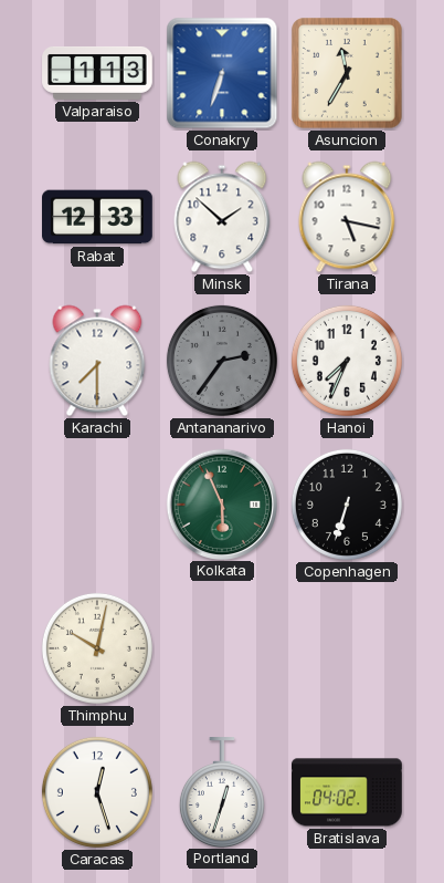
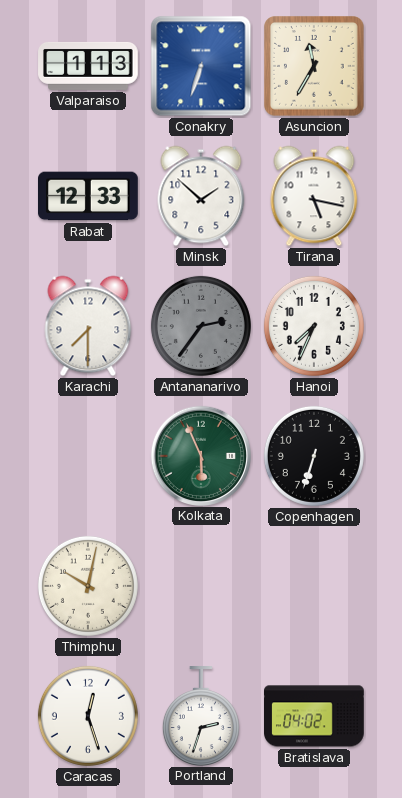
Portland: 12:33 -> 2:33 (201, 716)
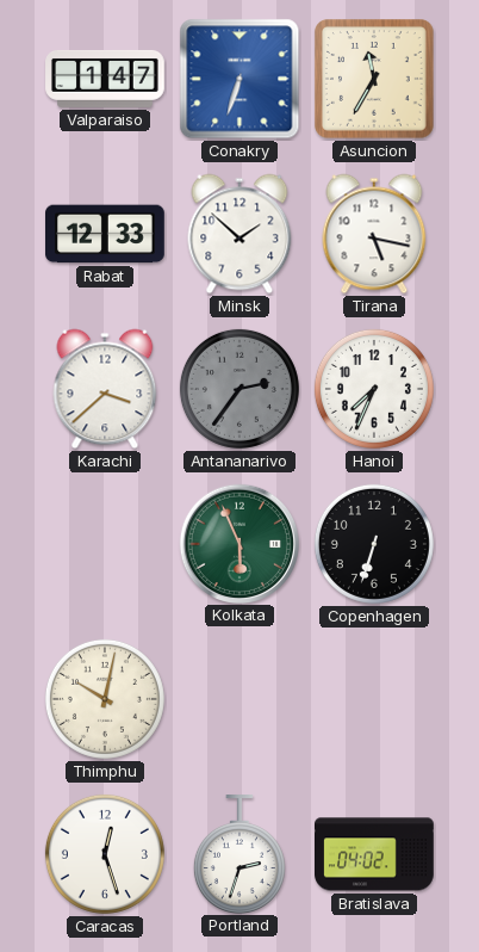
Valparaiso: 1:13 -> 1:47 (105, 79)
Karachi: 7:30 -> 3:38 (105, 389)
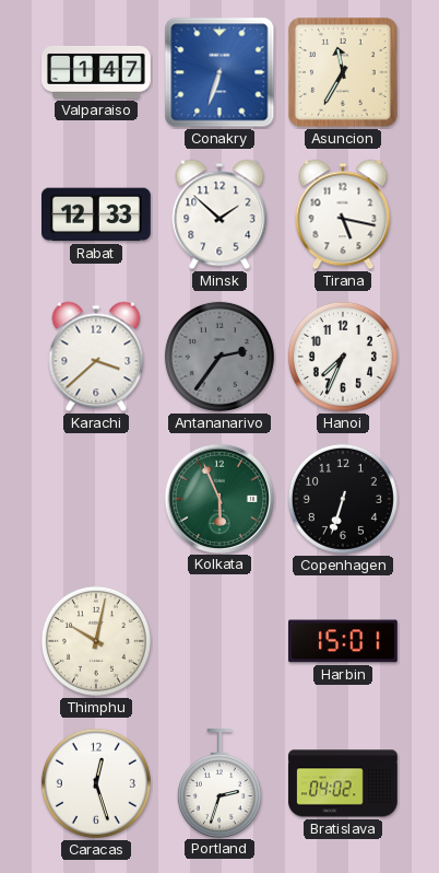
Harbin: none -> 15:01 (344, 641)
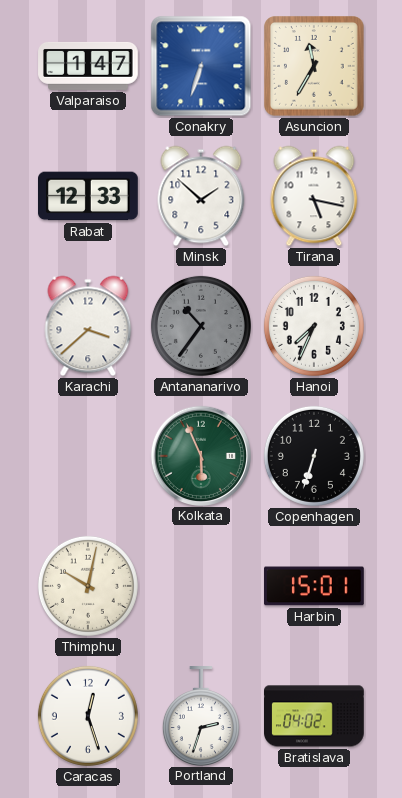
Antananarivo: 2:36 -> 10:36 (201, 326)
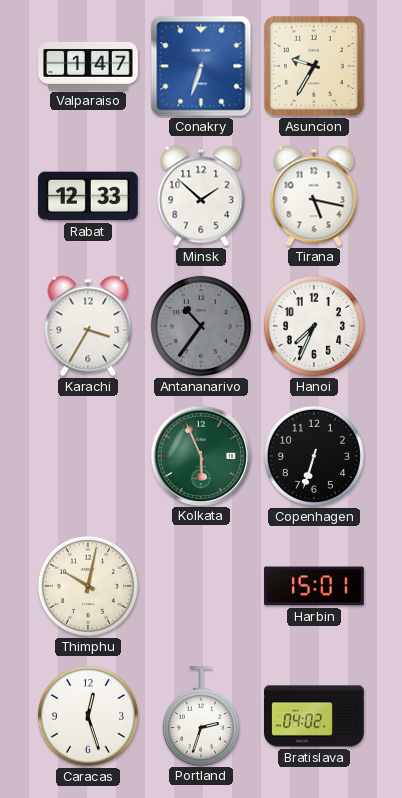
Asuncion: 11:35 -> 9:35 (315, 67)
Karachi: 3:38 -> 3:35 (88, 326)
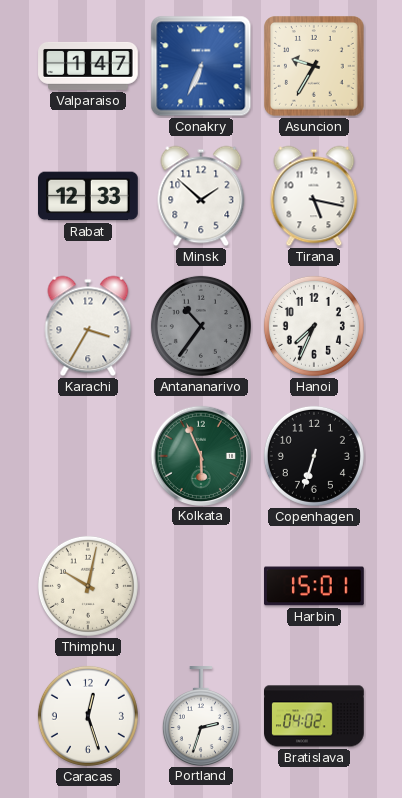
Conakry: 6:33 -> 6:34 (201, 66)
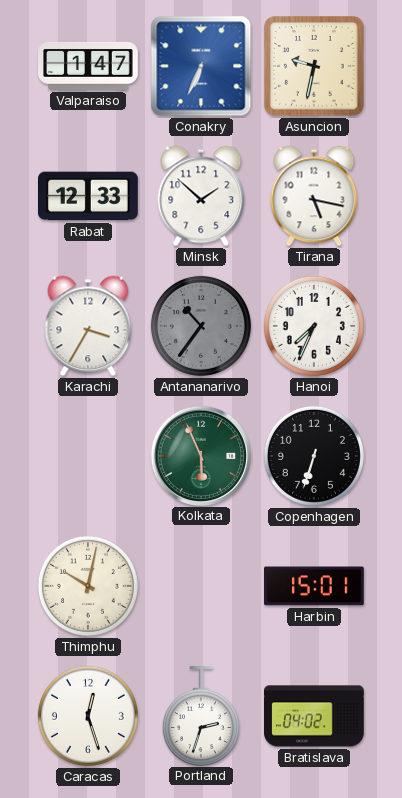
Asuncion: 9:35 -> 9:32 (315, 67)
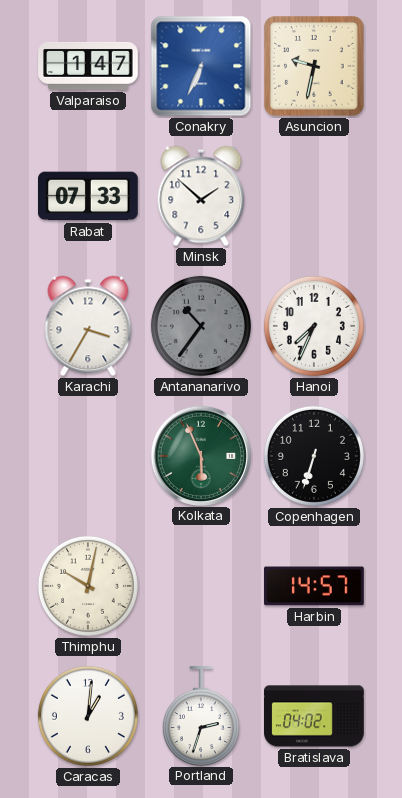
Rabat: 12:33 -> 07:33 (89, 196)
Tirana: 5:17 -> none (314, 196)
Harbin: 15:01 -> 14:57 (315, 586)
Caracas: 12:27 -> 1:01 (88, 716)
